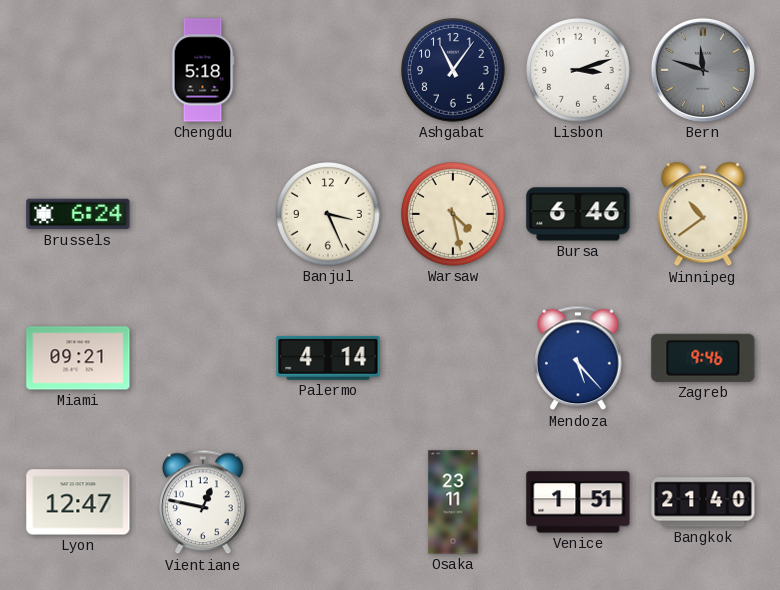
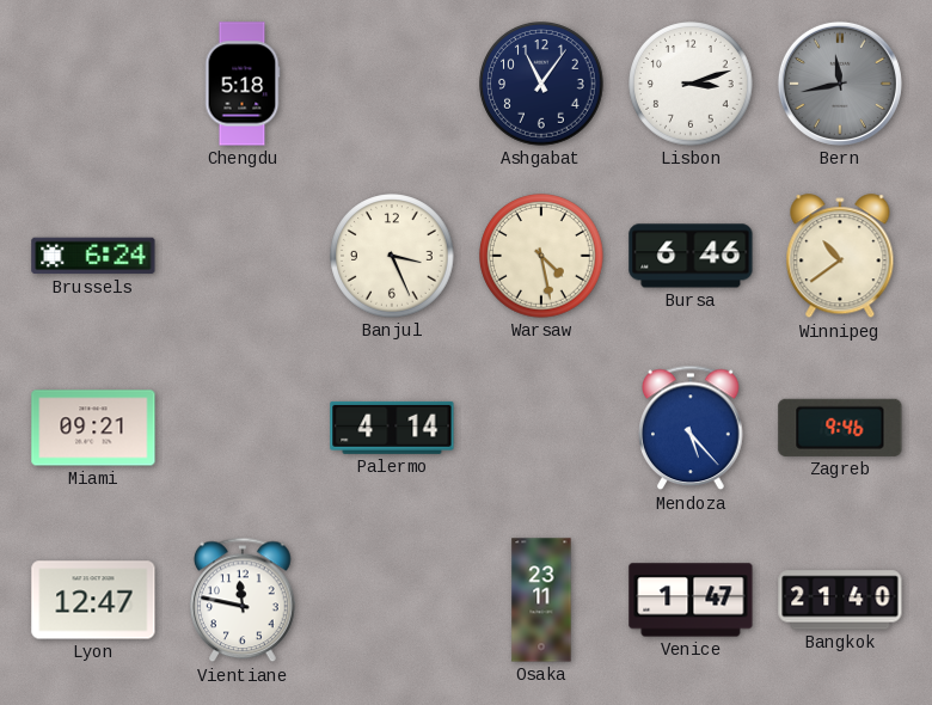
Bern: 11:48 -> 11:43 (840, 84)
Vientiane: 12:47 -> 11:47 (243, 600)
Venice: 1:51 -> 1:47 (691, 600)
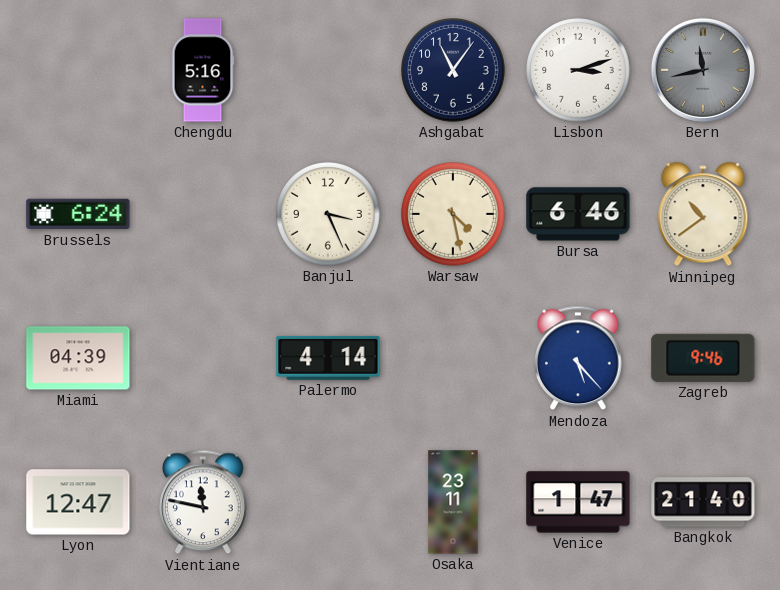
Chengdu: 5:18 -> 5:16 (203, 70)
Miami: 09:21 -> 04:39 (78, 358)
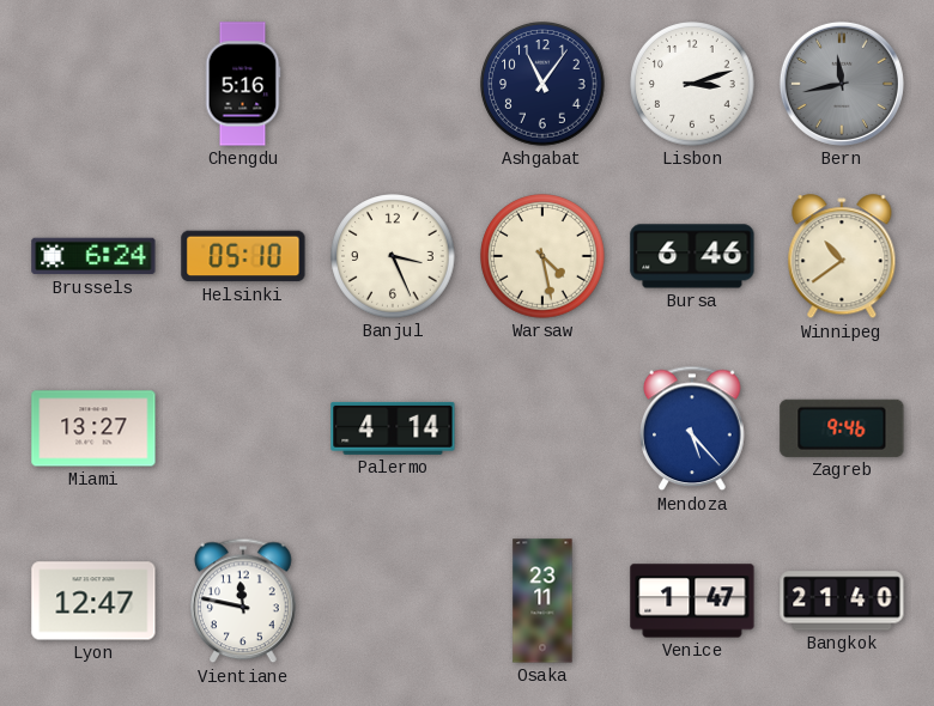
Helsinki: none -> 05:10 (243, 256)
Miami: 04:39 -> 13:27 (93, 428)
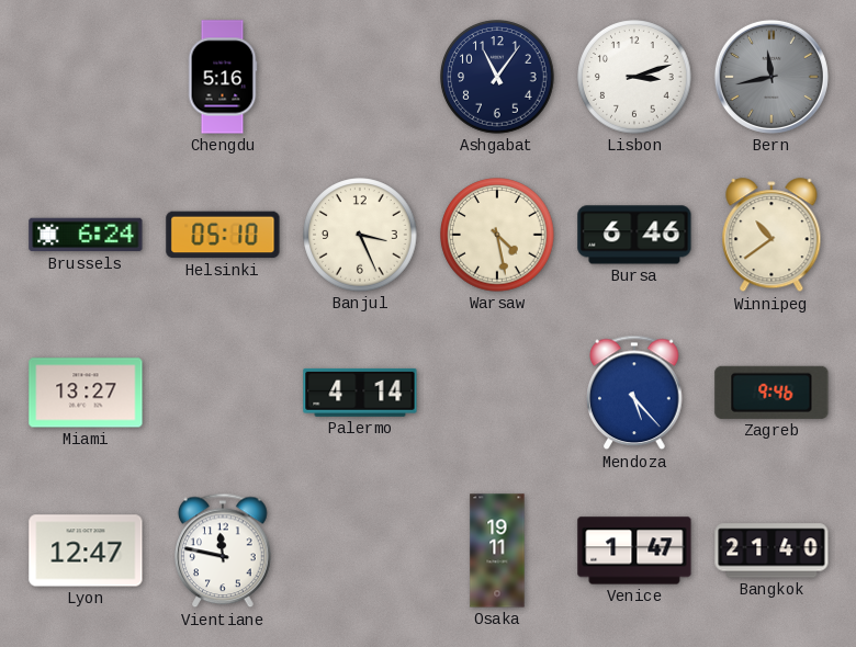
Osaka: 23:11 -> 19:11 (497, 550)
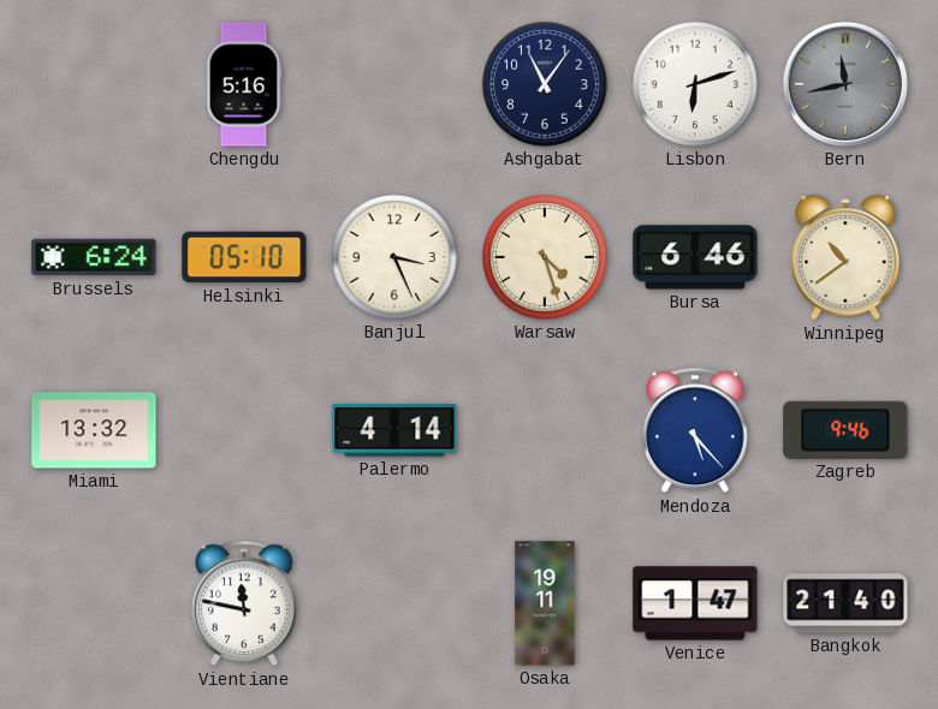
Lisbon: 3:12 -> 6:12 (695, 84)
Warsaw: 4:28 -> 4:27 (545, 257)
Miami: 13:27 -> 13:32 (94, 430)
Lyon: 12:47 -> none (86, 550)
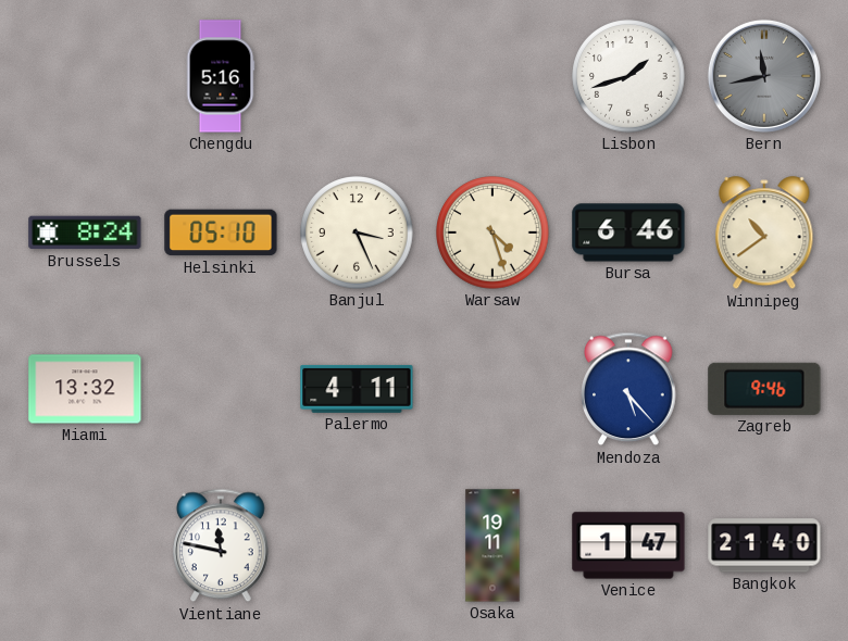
Ashgabat: 11:06 -> none (545, 84)
Lisbon: 6:12 -> 1:42 (628, 76)
Brussels: 6:24 -> 8:24 (85, 232)
Palermo: 4:14 -> 4:11 (357, 389)
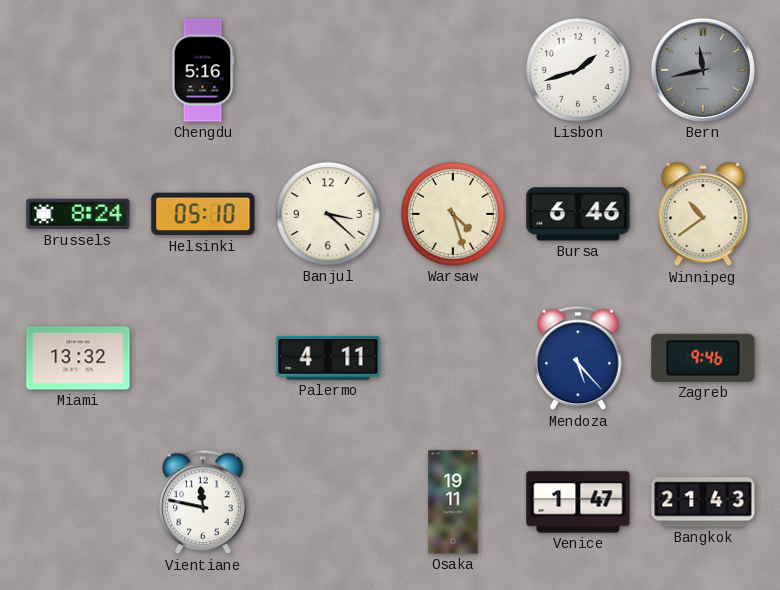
Banjul: 3:26 -> 3:22 (328, 214)
Bangkok: 21:40 -> 21:43 (703, 502)
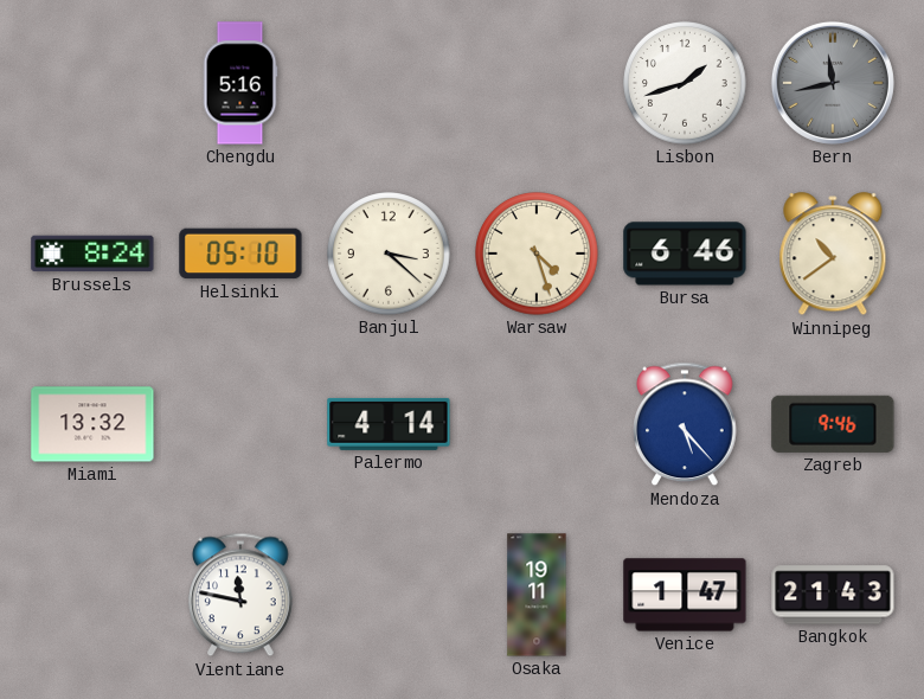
Palermo: 4:11 -> 4:14 (389, 424)
